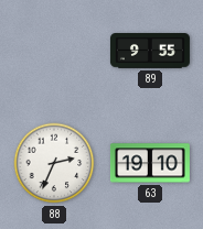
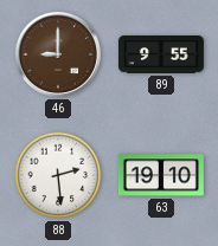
46: none -> 9:00 (58, 54)
88: 2:34 -> 2:29 (58, 175)
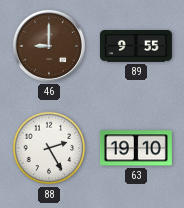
88: 2:29 -> 2:25 (49, 148)
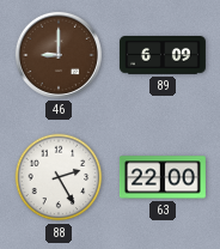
89: 9:55 -> 6:09 (163, 55)
63: 19:10 -> 22:00 (163, 177)
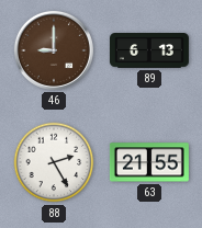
89: 6:09 -> 6:13 (149, 50)
63: 22:00 -> 21:55 (149, 162)
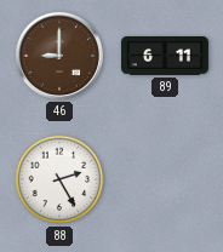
89: 6:13 -> 6:11 (165, 56)
63: 21:55 -> none (149, 162)
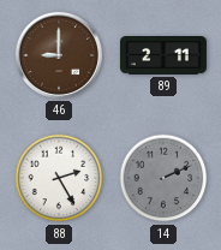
89: 6:11 -> 2:11 (163, 55)
14: none -> 2:11 (163, 178)
